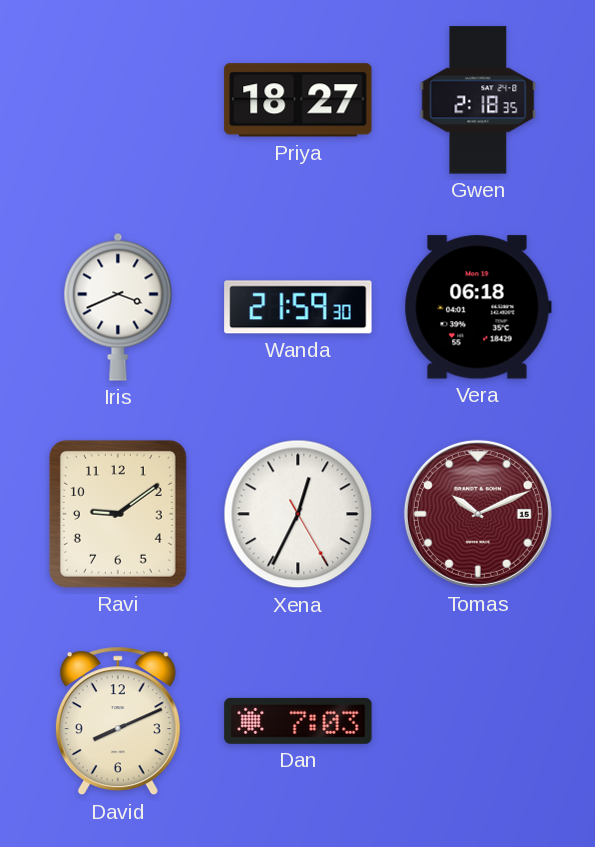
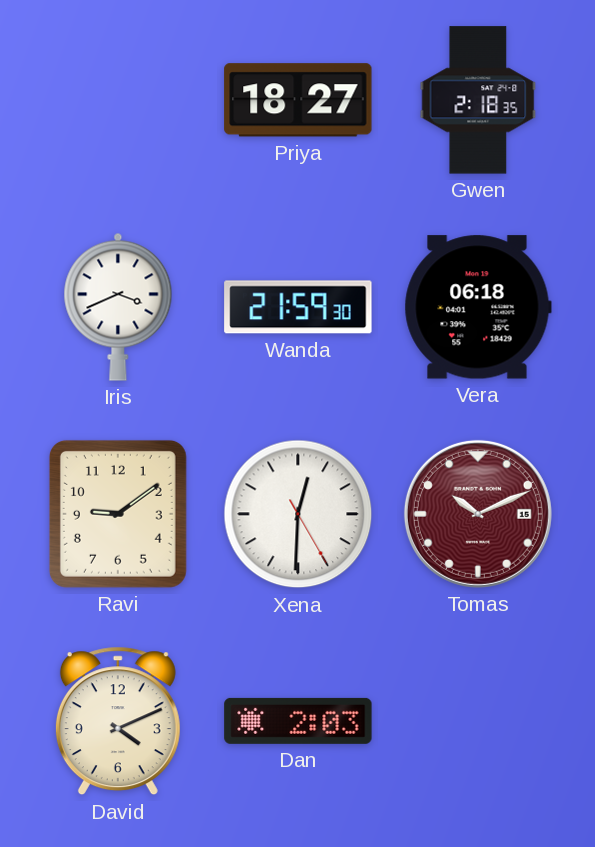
Xena: 12:34 -> 12:30 (298, 514)
David: 8:11 -> 4:11 (118, 721)
Dan: 7:03 -> 2:03 (298, 721)
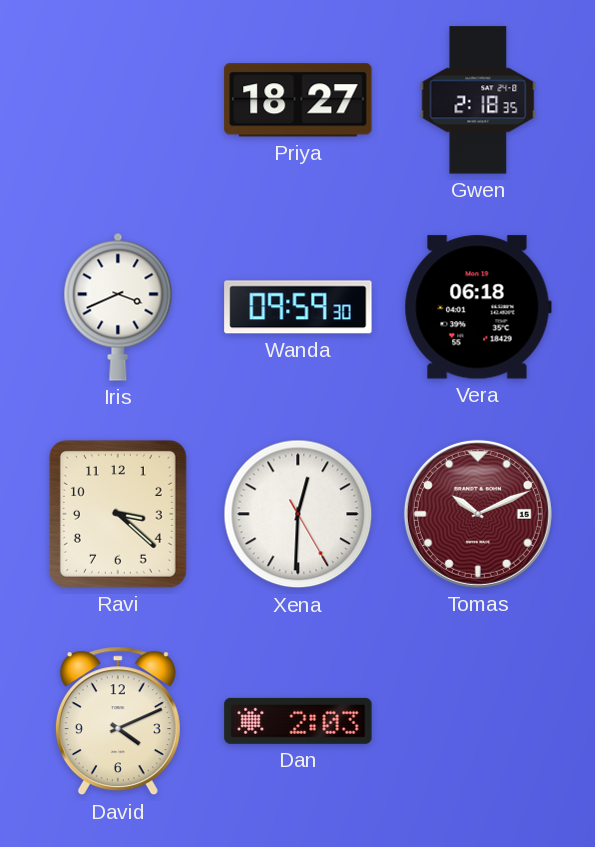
Wanda: 21:59 -> 09:59 (298, 307)
Ravi: 9:09 -> 3:22 (118, 514)
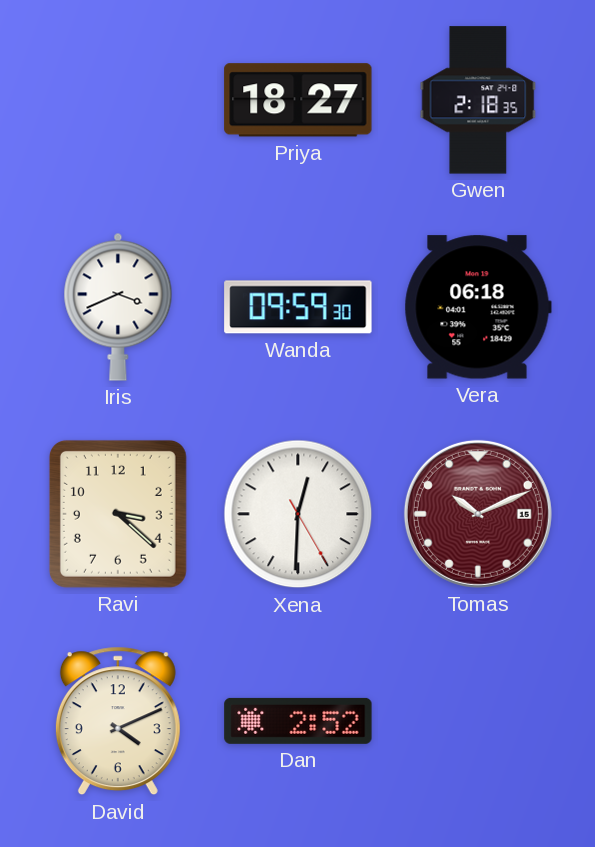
Dan: 2:03 -> 2:52 (298, 721)
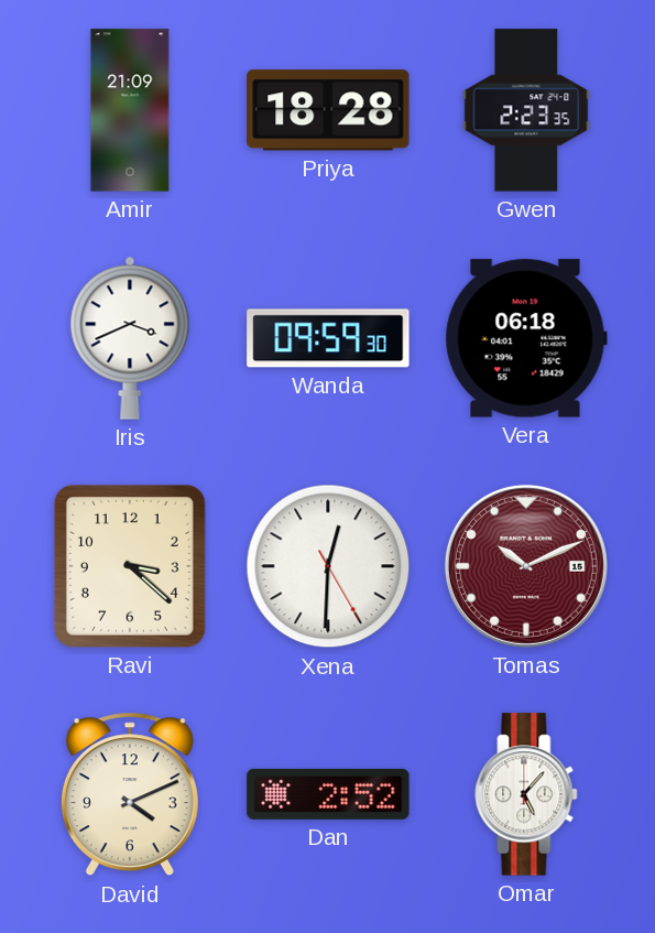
Amir: none -> 21:09 (130, 110)
Priya: 18:27 -> 18:28 (328, 110)
Gwen: 2:18 -> 2:23 (526, 110)
Omar: none -> 5:07 (526, 794)
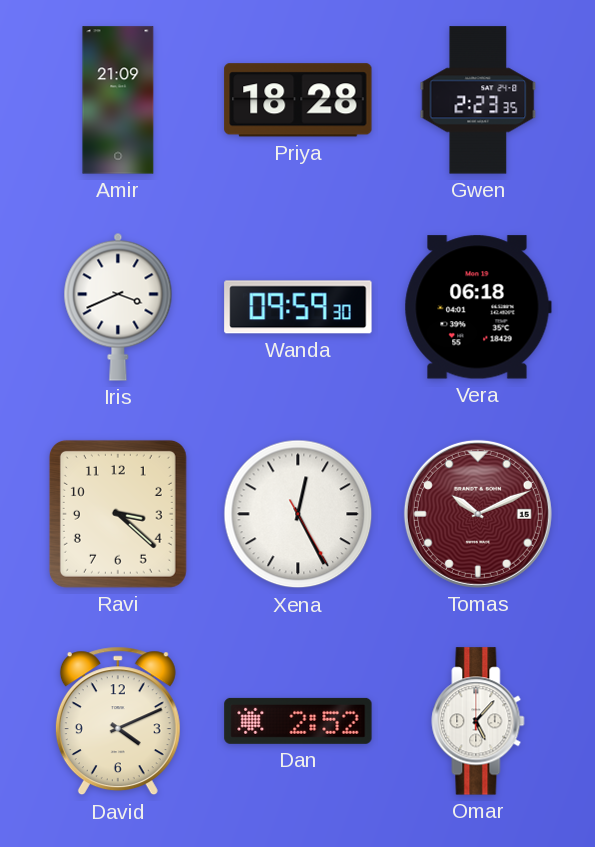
Xena: 12:30 -> 12:25 (298, 514)
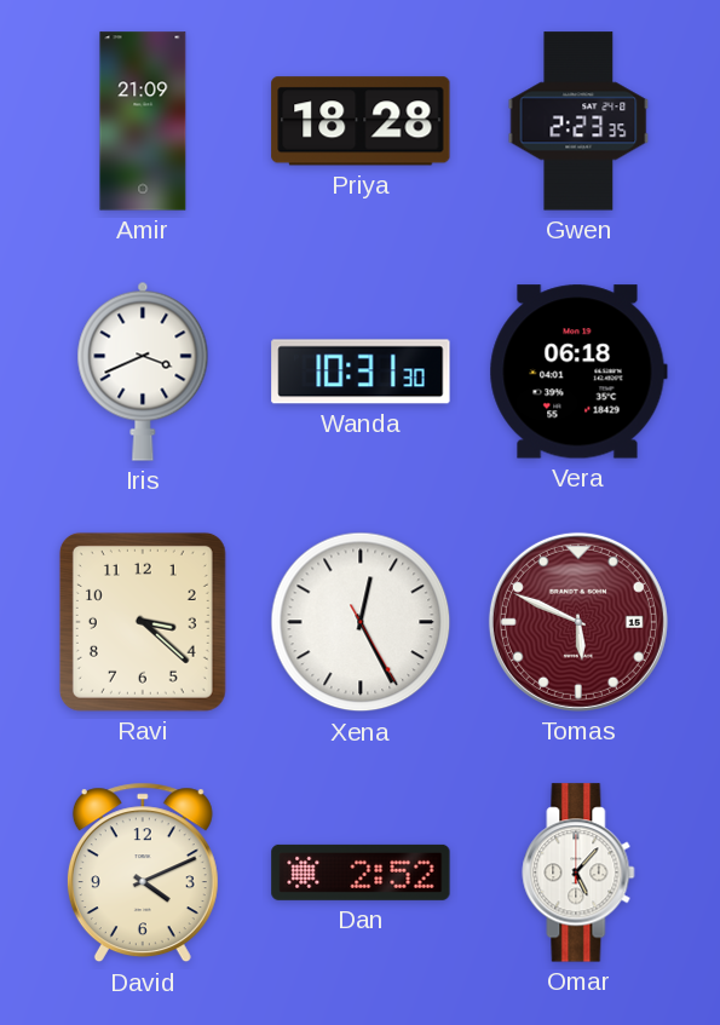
Wanda: 09:59 -> 10:31 (361, 372)
Tomas: 10:11 -> 5:49 (578, 622)
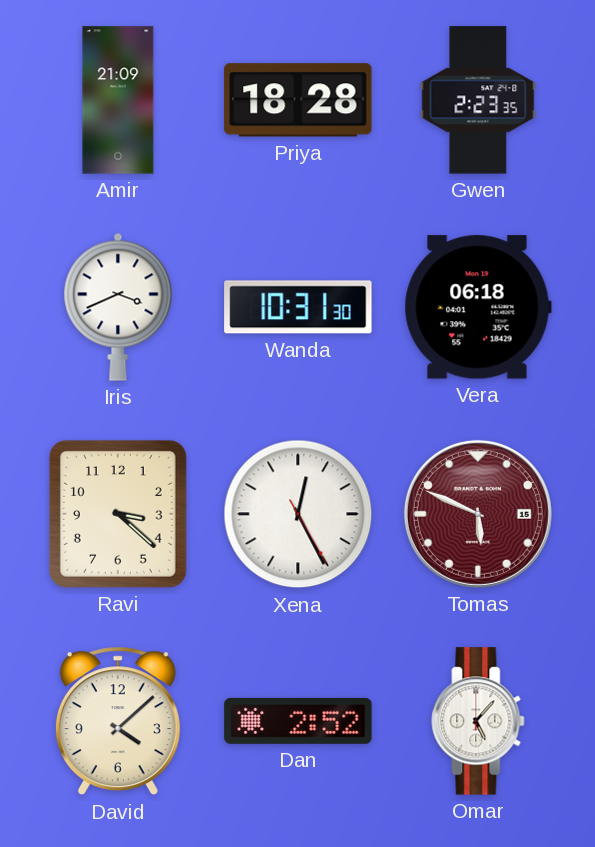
David: 4:11 -> 4:08 (118, 721)
